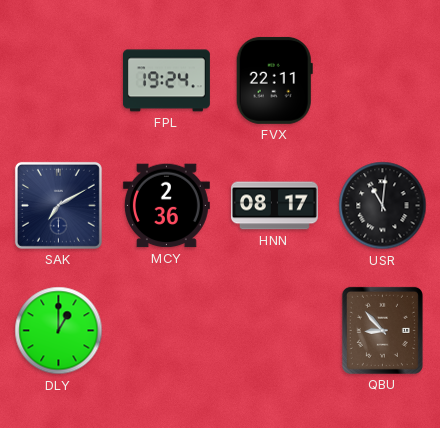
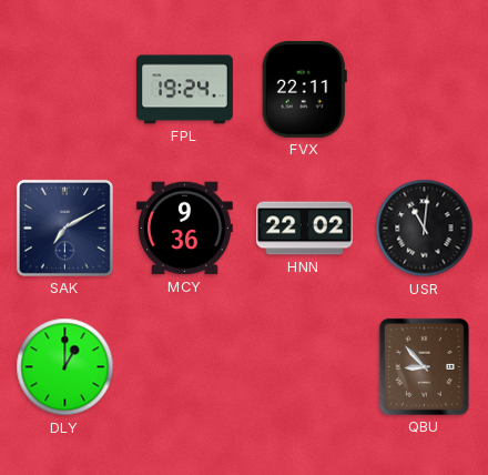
MCY: 2:36 -> 9:36 (184, 229)
HNN: 08:17 -> 22:02 (304, 229)
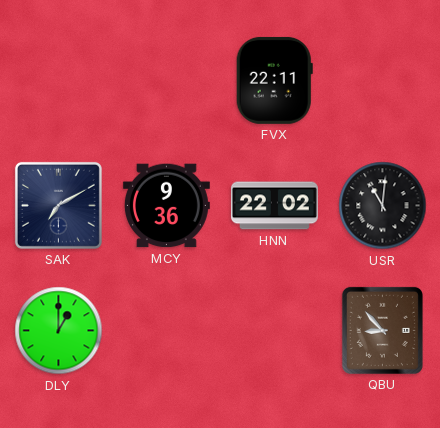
FPL: 19:24 -> none (184, 90)
